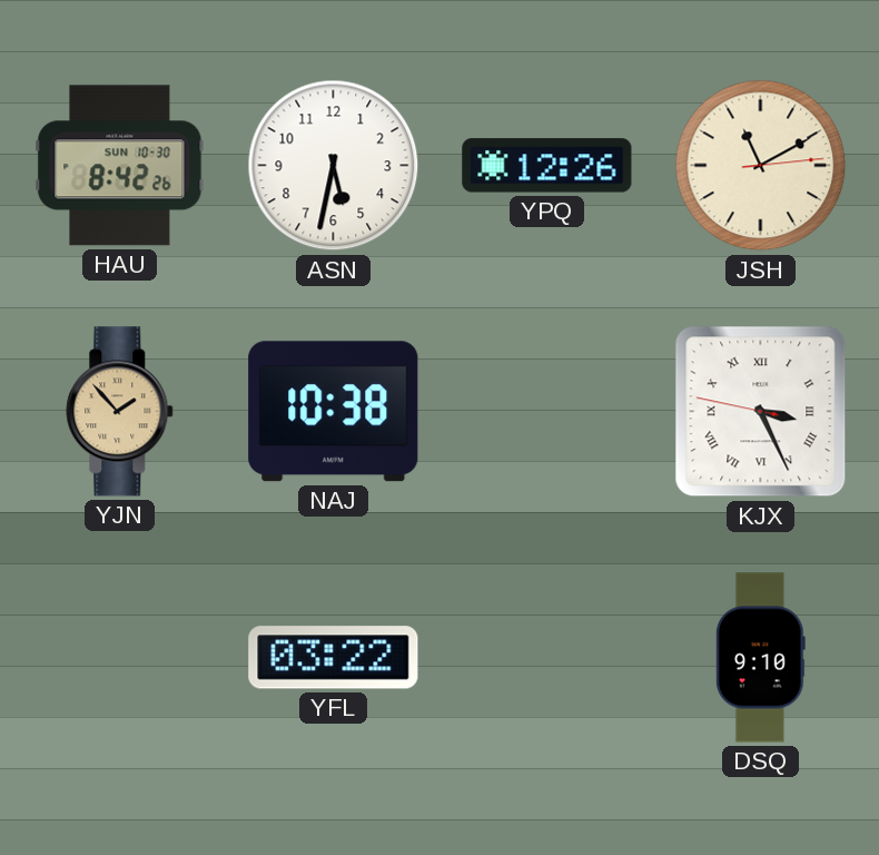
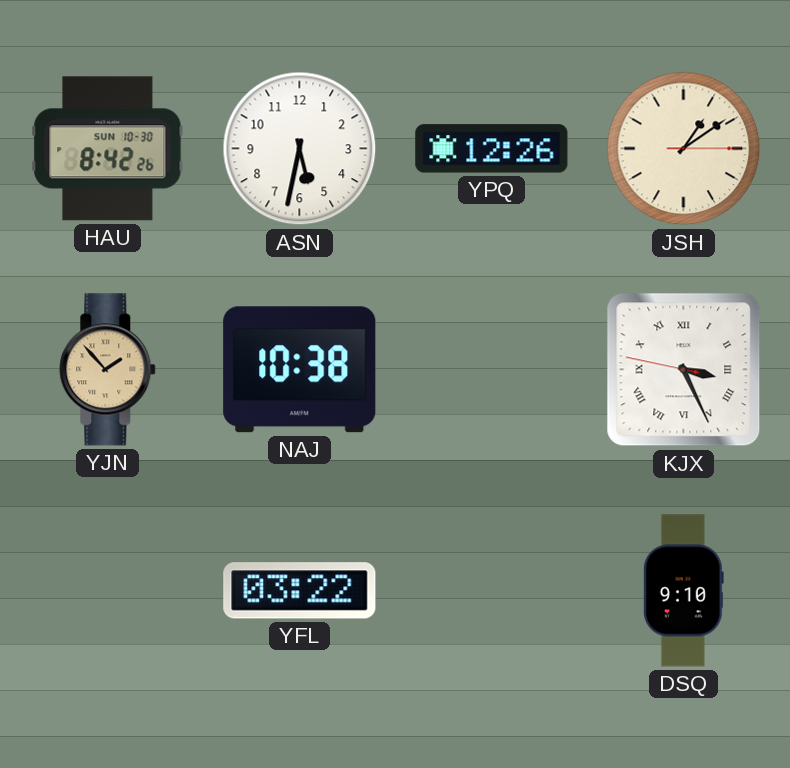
JSH: 11:10 -> 1:09 (684, 149)
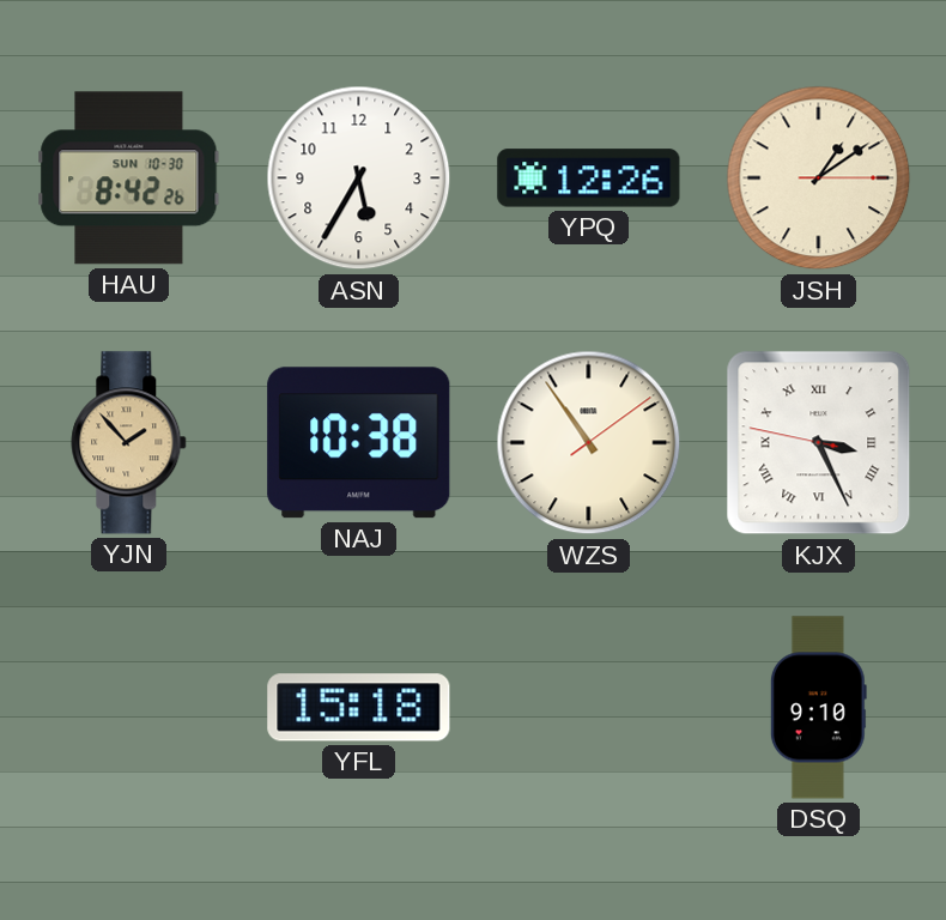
ASN: 5:32 -> 5:35 (359, 178)
WZS: none -> 10:54 (589, 443)
YFL: 03:22 -> 15:18 (359, 708)
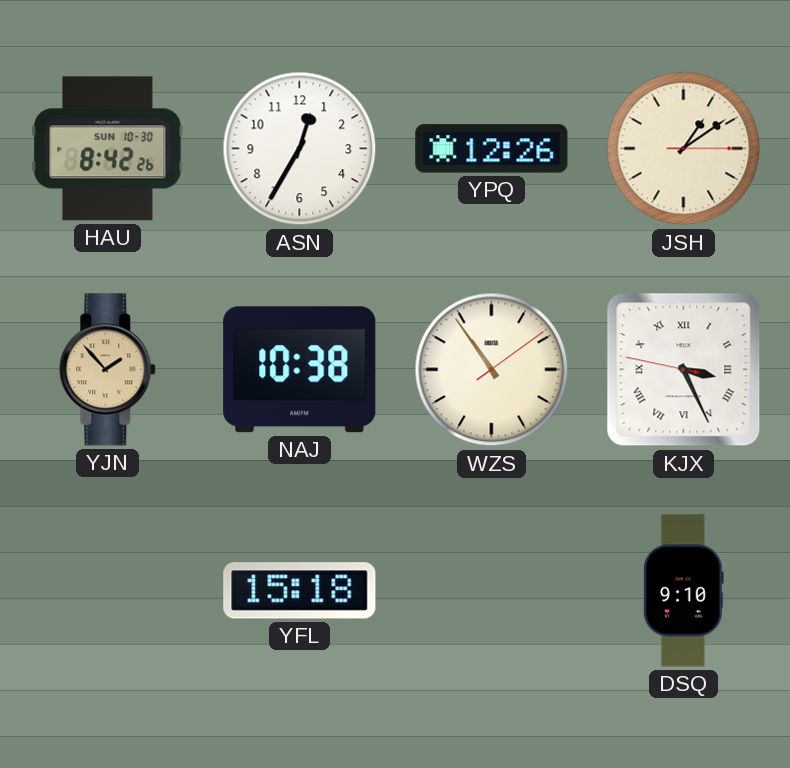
ASN: 5:35 -> 12:35 (300, 149)
